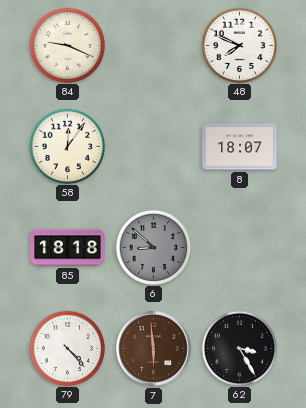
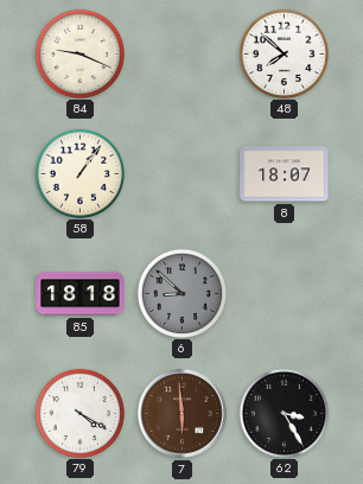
48: 7:49 -> 7:52 (284, 53)
58: 12:06 -> 1:06 (79, 173)
79: 4:23 -> 4:20 (79, 413)
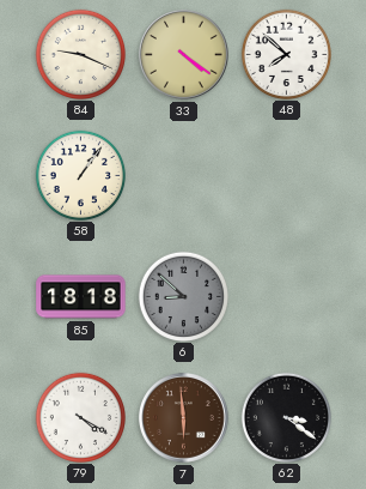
33: none -> 4:21 (184, 55)
8: 18:07 -> none (285, 174)
62: 3:25 -> 3:21 (286, 417)
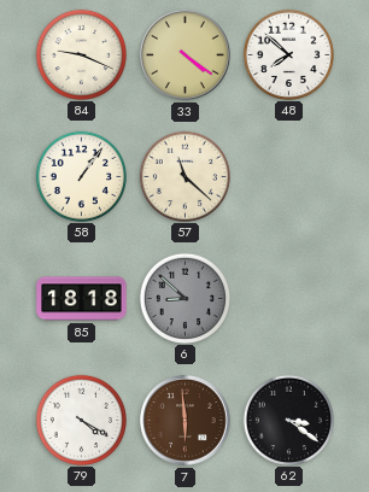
57: none -> 11:22 (184, 176)
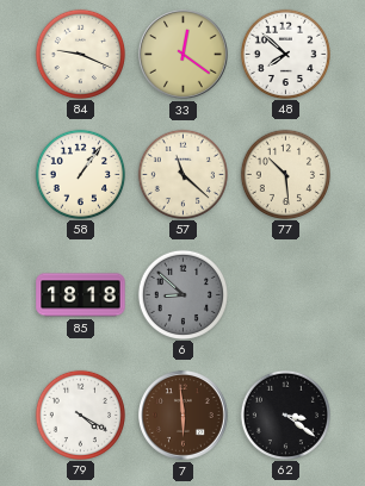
33: 4:21 -> 12:21 (184, 55)
77: none -> 10:29 (285, 174)
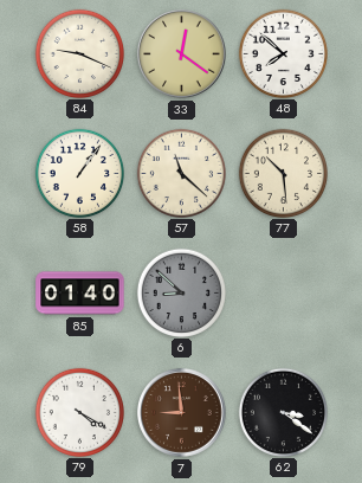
85: 18:18 -> 01:40 (80, 294)
7: 5:59 -> 8:59 (182, 413)
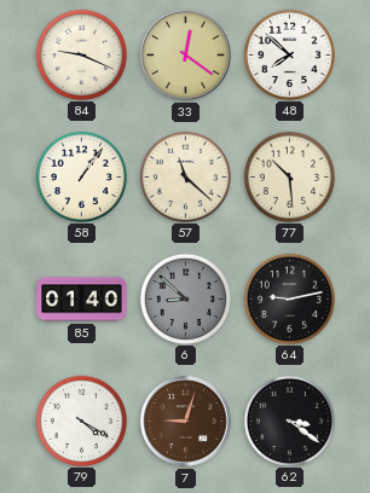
64: none -> 9:13 (289, 298)
7: 8:59 -> 9:03 (186, 422)
